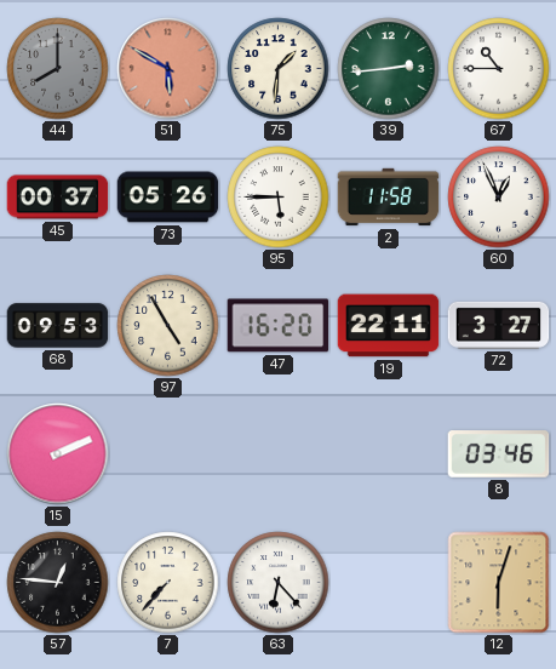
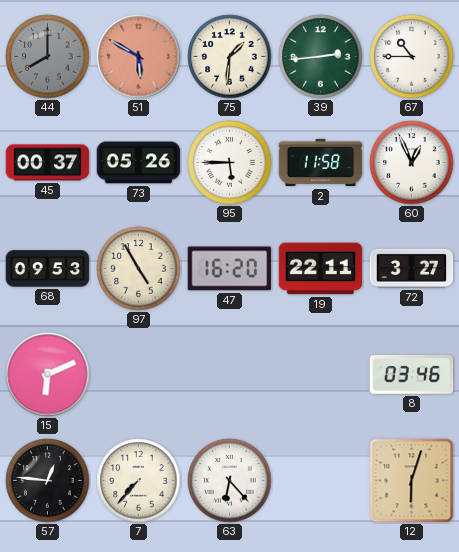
15: 2:11 -> 6:11 (48, 375)
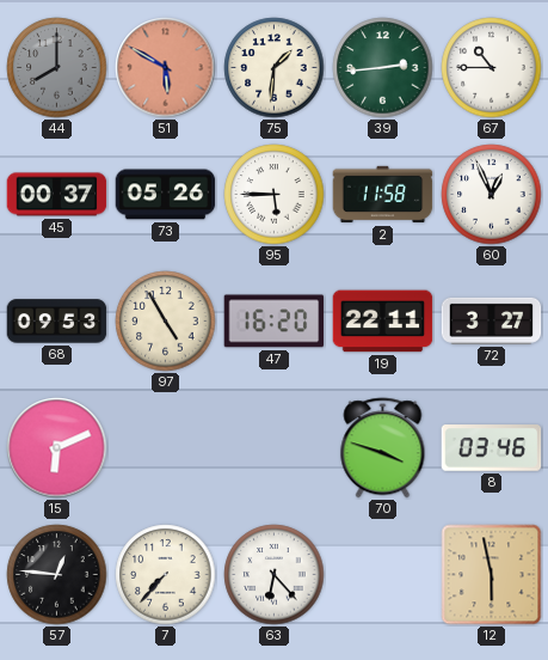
70: none -> 3:48 (383, 448)
12: 6:03 -> 5:58 (492, 575)
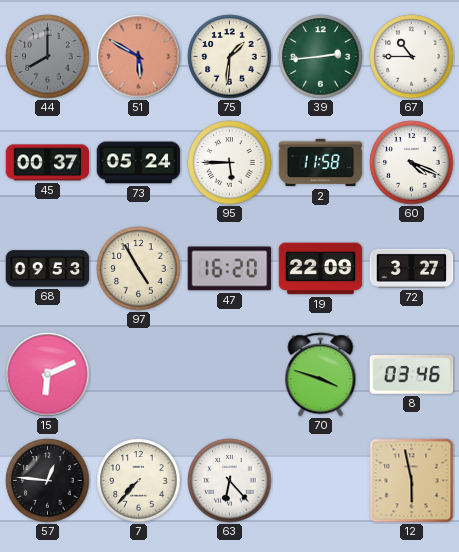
73: 05:26 -> 05:24 (139, 163)
60: 12:56 -> 4:19 (412, 163)
19: 22:11 -> 22:09 (321, 269)
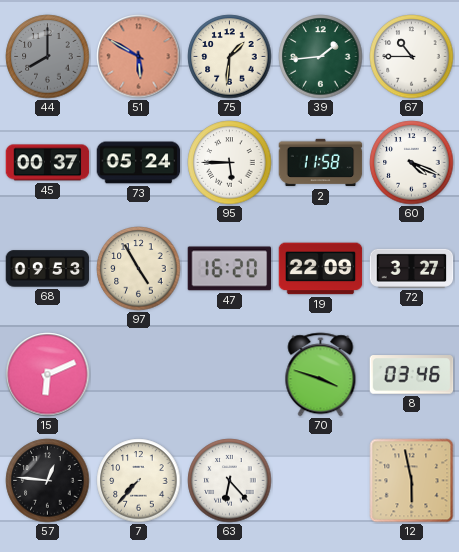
39: 2:44 -> 1:44 (321, 57)
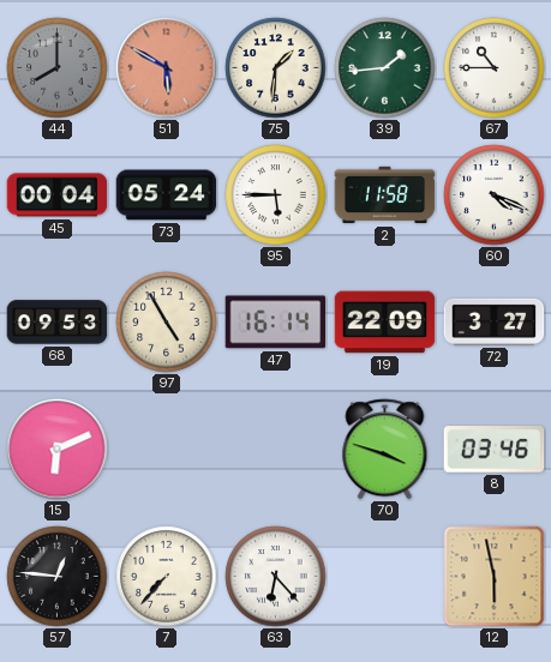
45: 00:37 -> 00:04 (58, 195)
47: 16:20 -> 16:14 (276, 323)
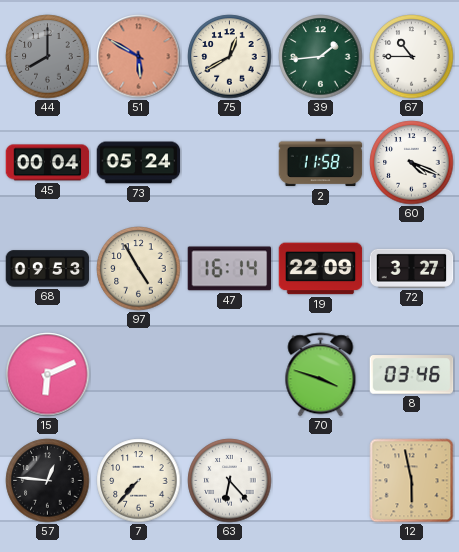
75: 1:31 -> 12:40 (230, 57)
95: 5:45 -> none (276, 195)
